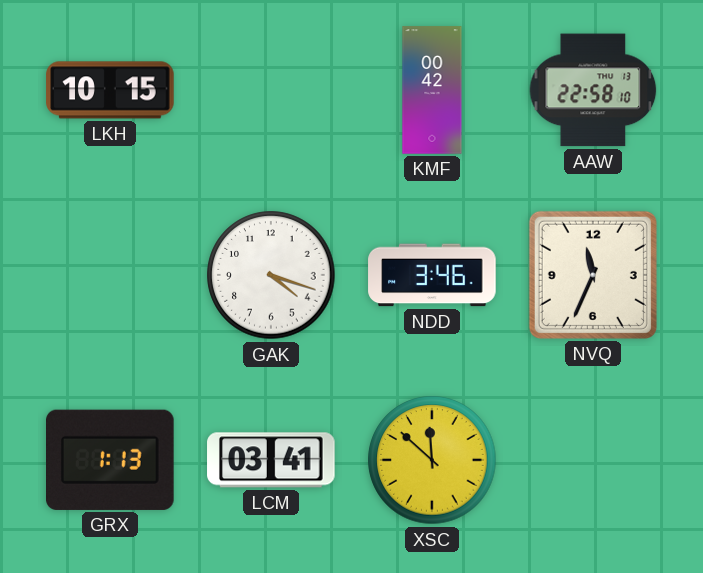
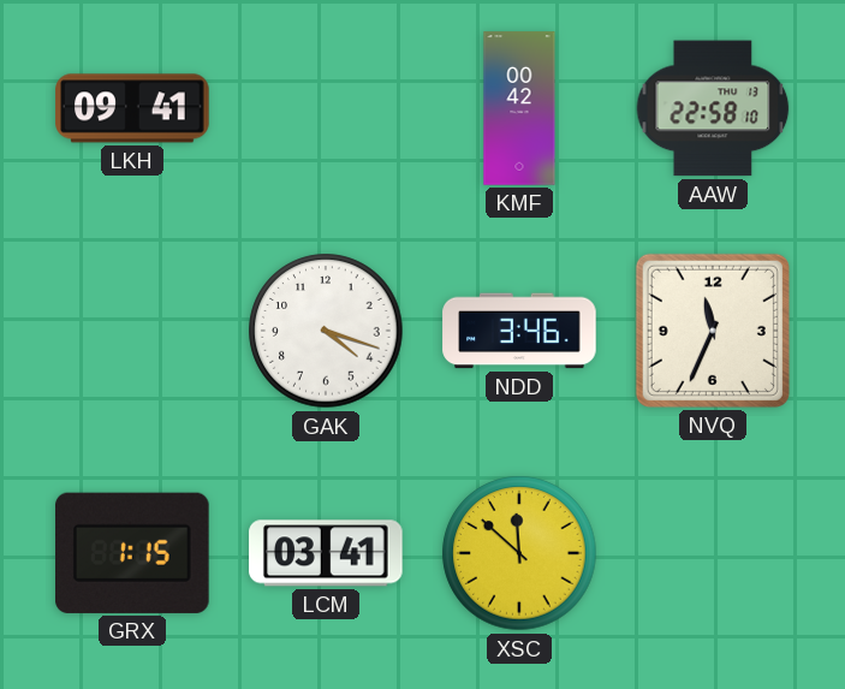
LKH: 10:15 -> 09:41 (132, 108)
GRX: 1:13 -> 1:15 (133, 553)
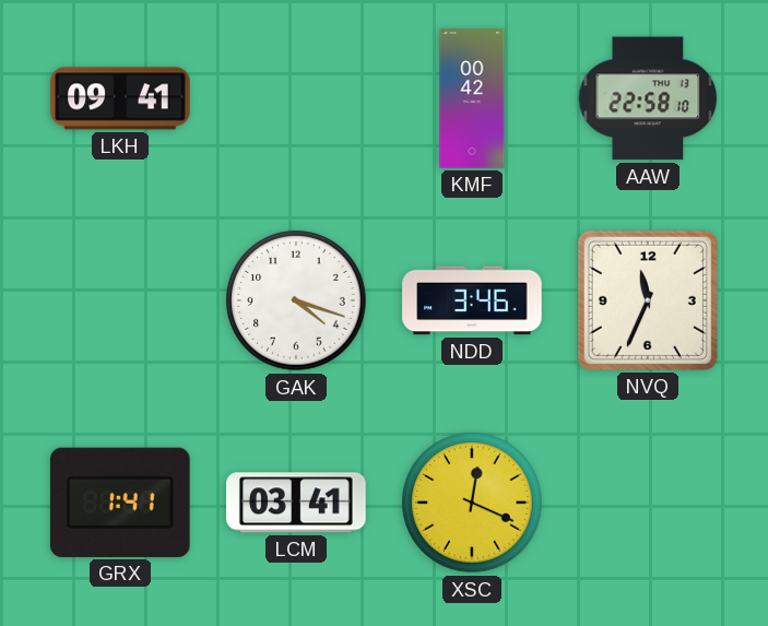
GRX: 1:15 -> 1:41 (121, 503)
XSC: 11:52 -> 12:19 (472, 503)
